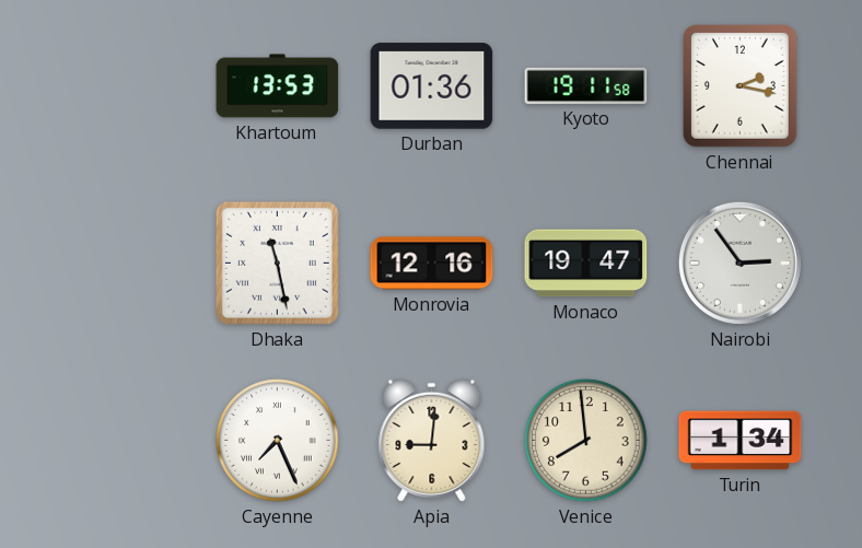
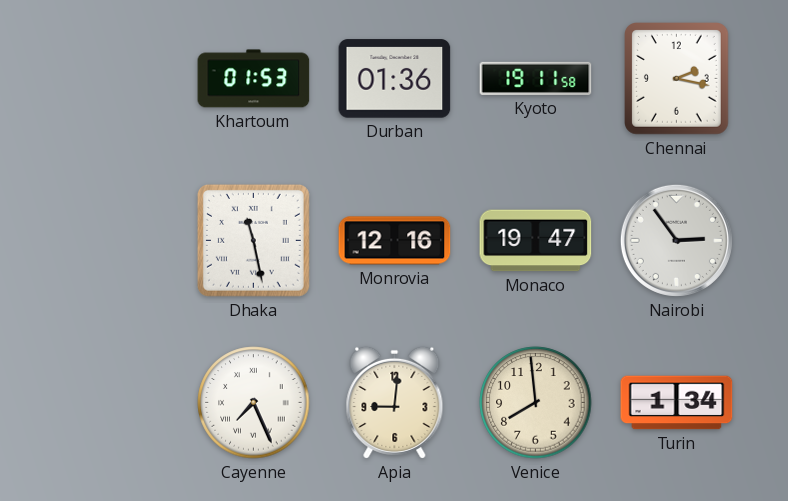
Khartoum: 13:53 -> 01:53 (254, 79)
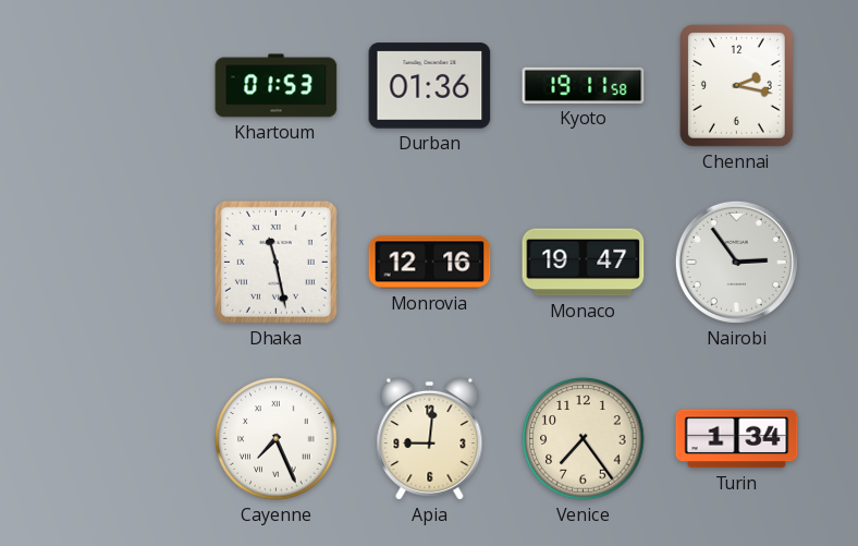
Venice: 7:59 -> 7:24 (584, 439)
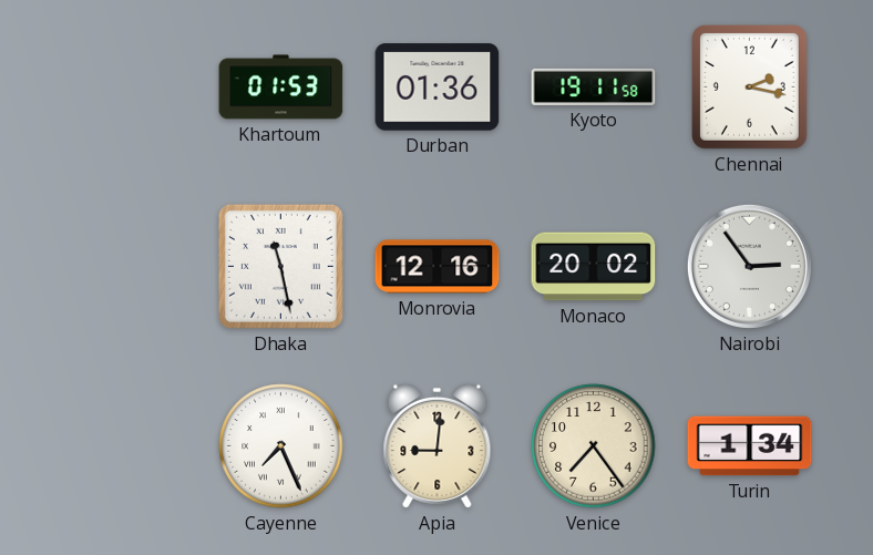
Monaco: 19:47 -> 20:02 (594, 267)
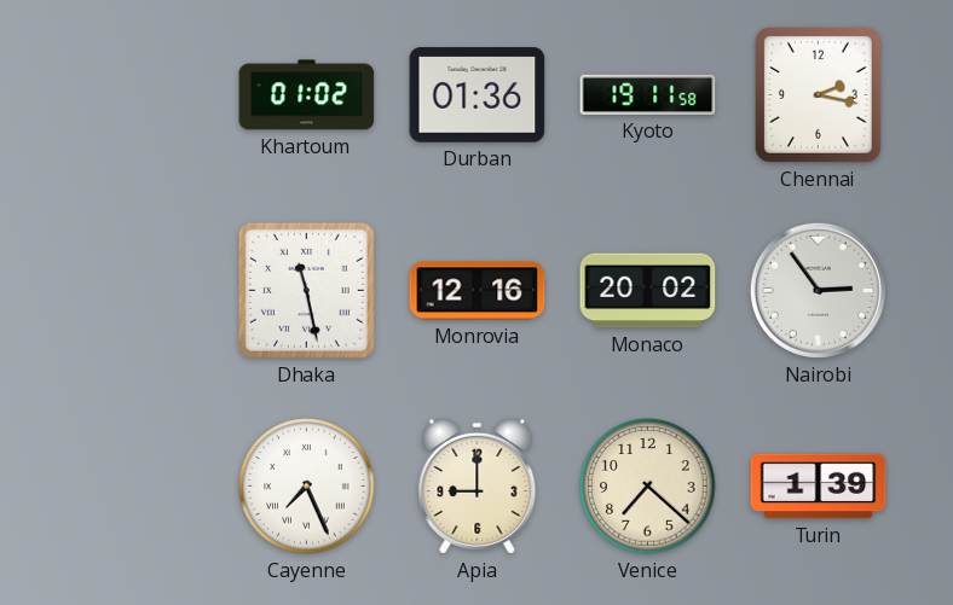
Khartoum: 01:53 -> 01:02 (307, 95)
Apia: 9:01 -> 9:00 (478, 485)
Venice: 7:24 -> 7:22 (648, 487)
Turin: 1:34 -> 1:39 (819, 487)
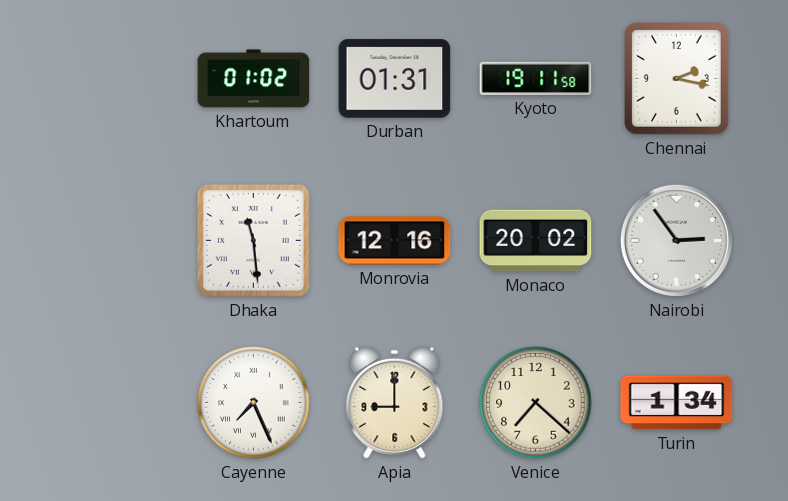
Durban: 01:36 -> 01:31 (395, 79)
Dhaka: 11:28 -> 11:29 (253, 240)
Turin: 1:39 -> 1:34 (677, 403)
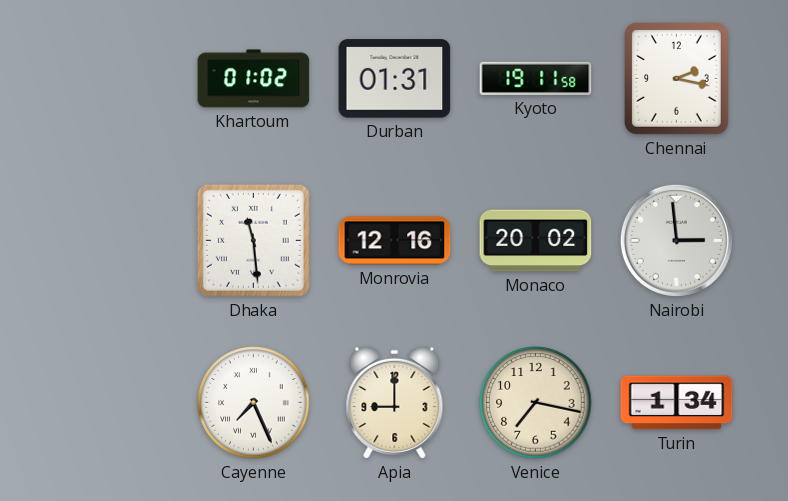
Nairobi: 2:54 -> 2:59 (676, 240)
Venice: 7:22 -> 7:17 (536, 403)
